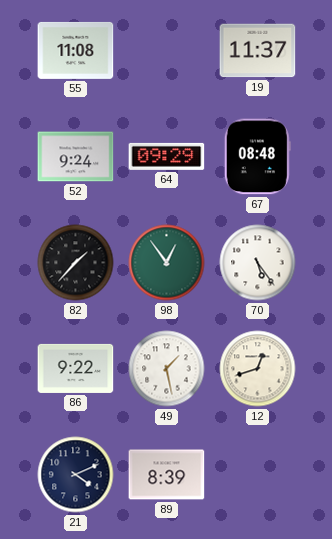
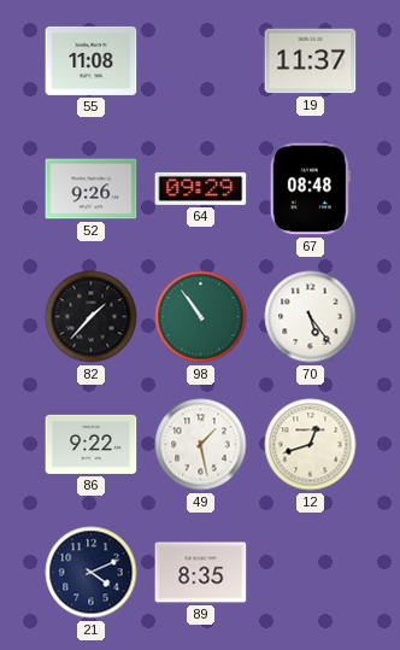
52: 9:24 -> 9:26 (92, 189)
98: 12:54 -> 10:54 (201, 317)
89: 8:39 -> 8:35 (201, 573)
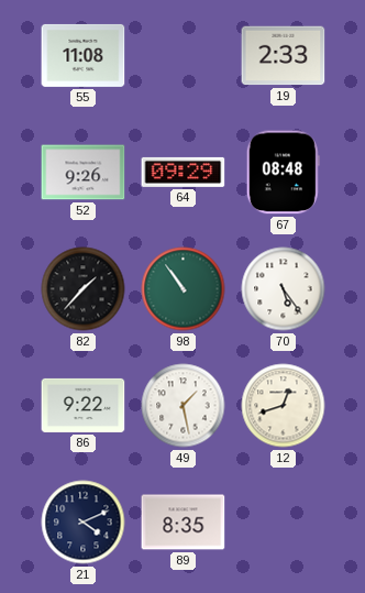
19: 11:37 -> 2:33 (284, 56)
